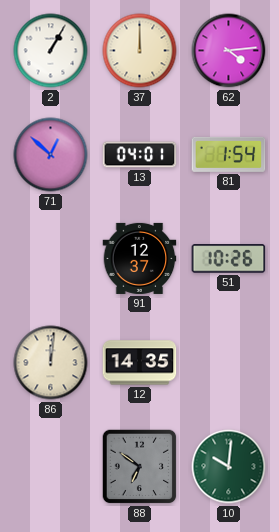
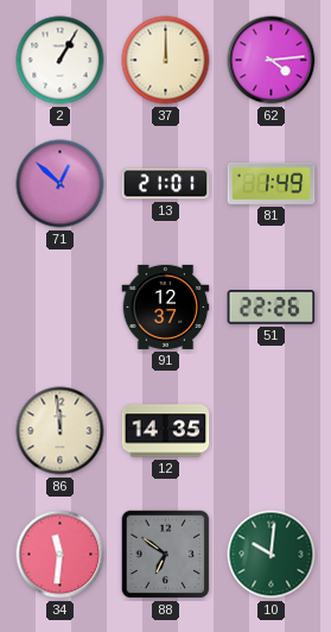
13: 04:01 -> 21:01 (166, 184)
81: 1:54 -> 1:49 (272, 183)
51: 10:26 -> 22:26 (272, 308)
86: 12:01 -> 11:59 (61, 431)
34: none -> 11:31 (61, 555)
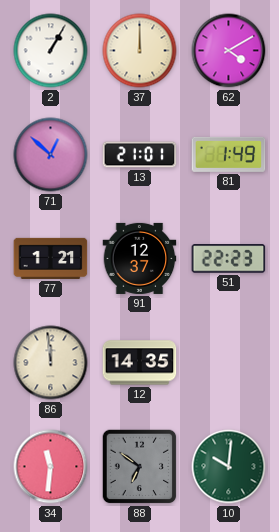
62: 4:14 -> 4:10 (229, 51)
77: none -> 1:21 (51, 258)
51: 22:26 -> 22:23 (229, 259)
